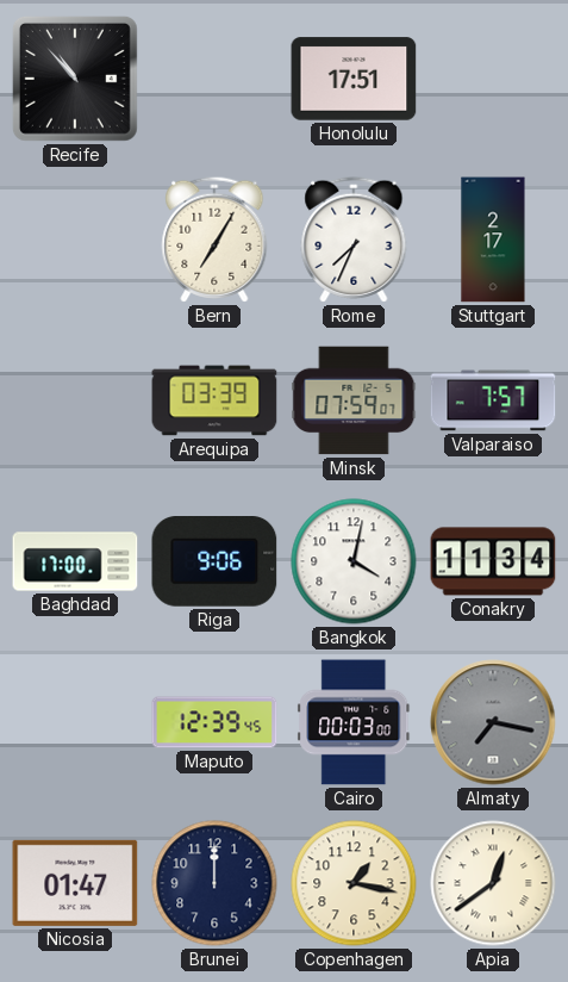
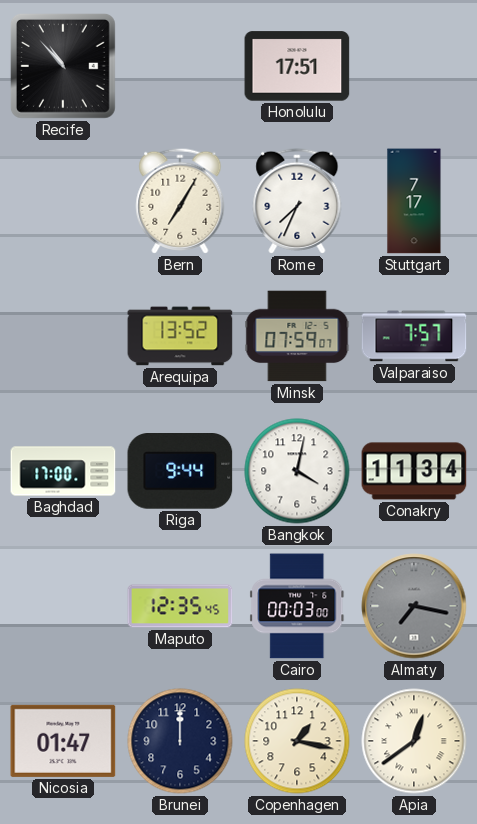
Stuttgart: 2:17 -> 7:17 (414, 201)
Arequipa: 03:39 -> 13:52 (180, 336)
Riga: 9:06 -> 9:44 (180, 472)
Maputo: 12:39 -> 12:35 (180, 606)
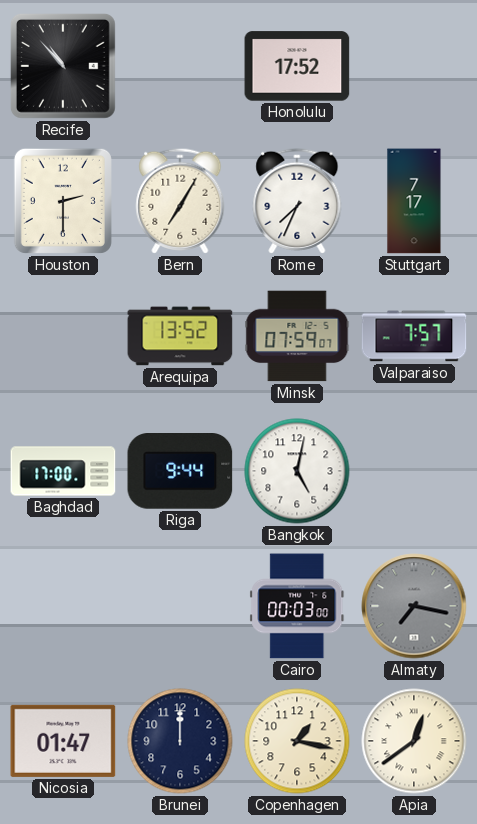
Honolulu: 17:51 -> 17:52 (297, 66)
Houston: none -> 2:30 (63, 201)
Bangkok: 4:02 -> 5:02 (297, 471)
Conakry: 11:34 -> none (414, 471)
Maputo: 12:35 -> none (180, 606)
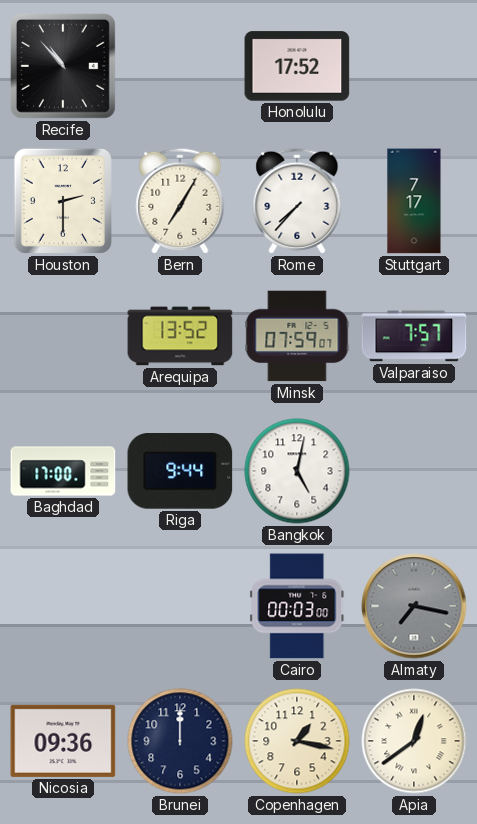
Rome: 7:34 -> 7:37 (297, 201)
Nicosia: 01:47 -> 09:36 (63, 741)
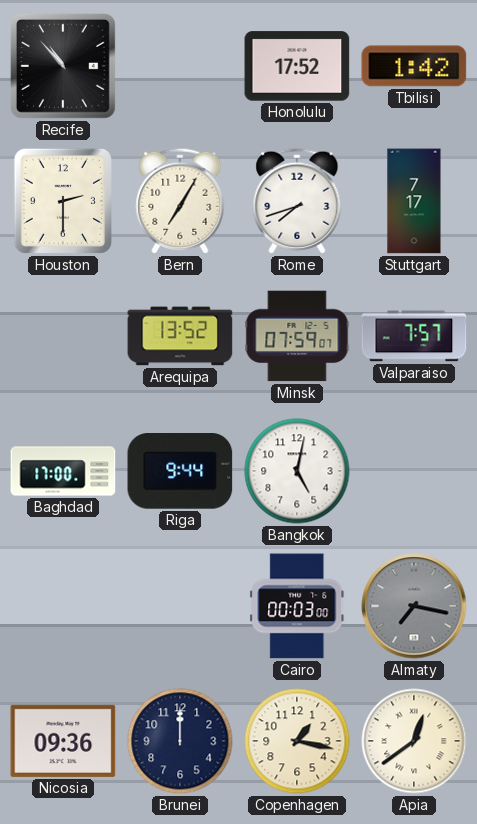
Tbilisi: none -> 1:42 (414, 66)
Rome: 7:37 -> 7:42 (297, 201)
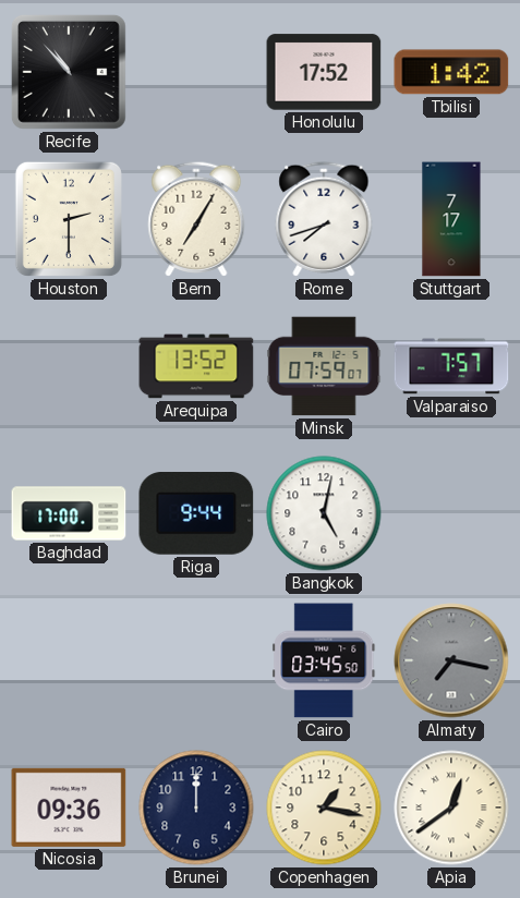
Cairo: 00:03 -> 03:45 (324, 660)
